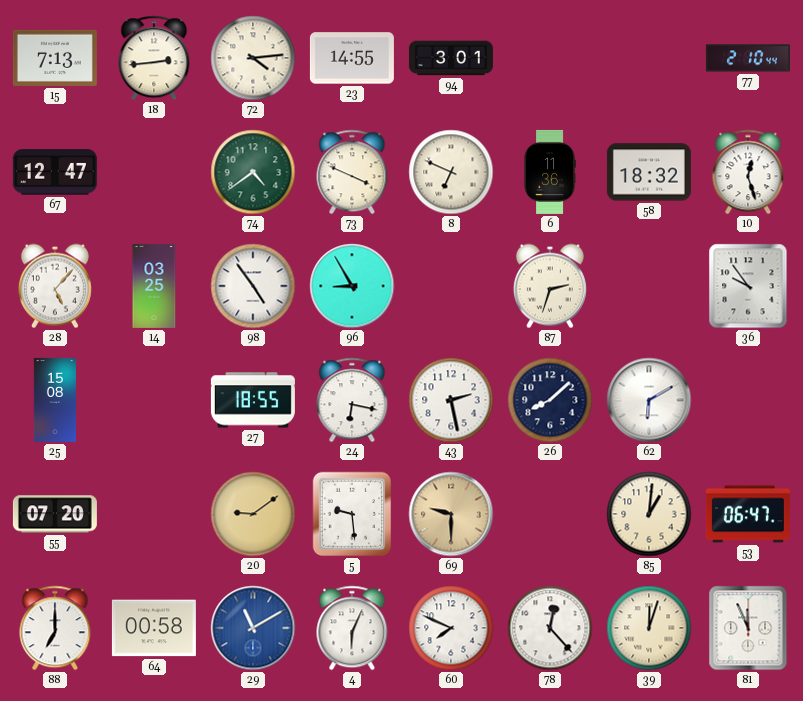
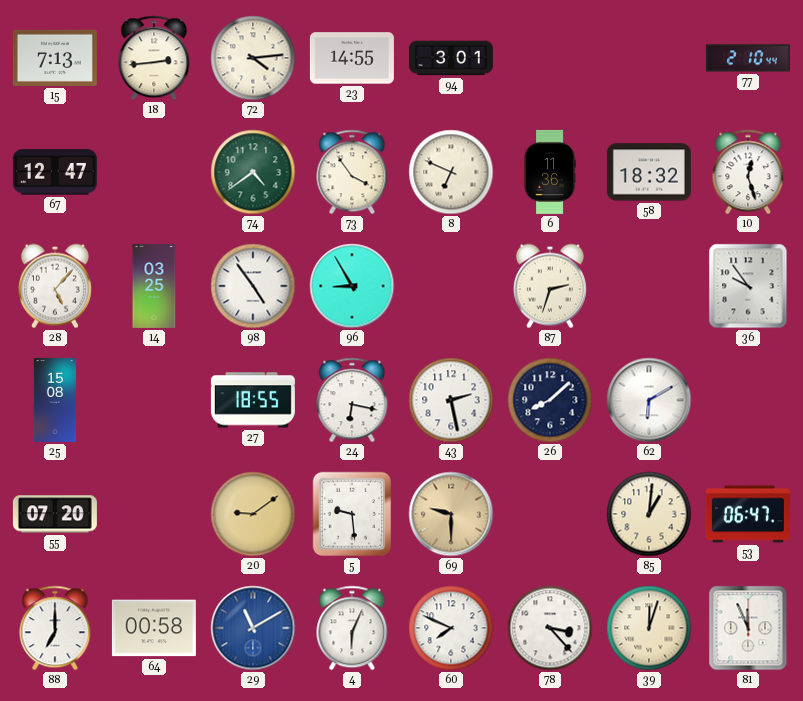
73: 3:49 -> 3:54 (352, 172)
78: 12:23 -> 3:23 (550, 628)
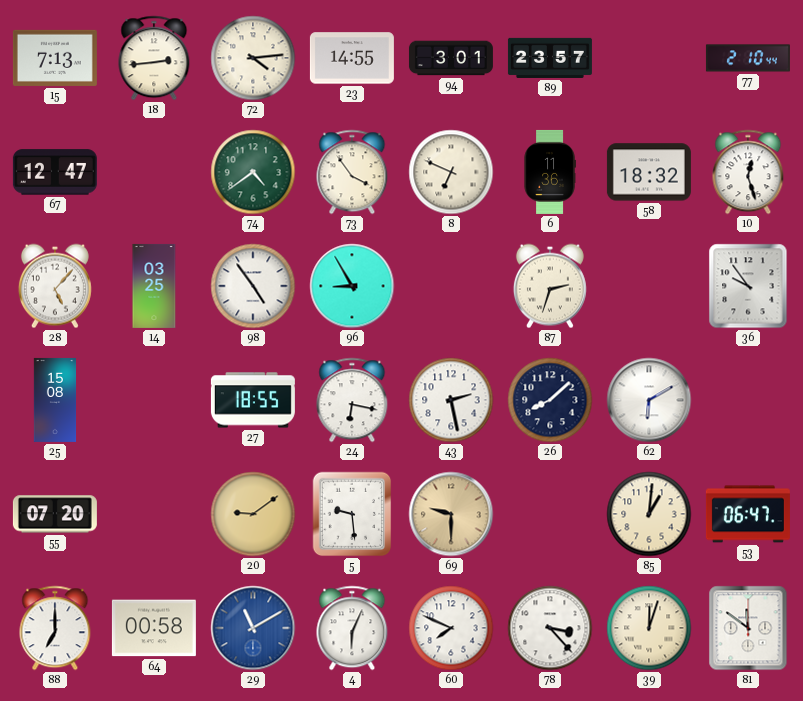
89: none -> 23:57 (550, 58)
81: 11:56 -> 11:51 (748, 628)
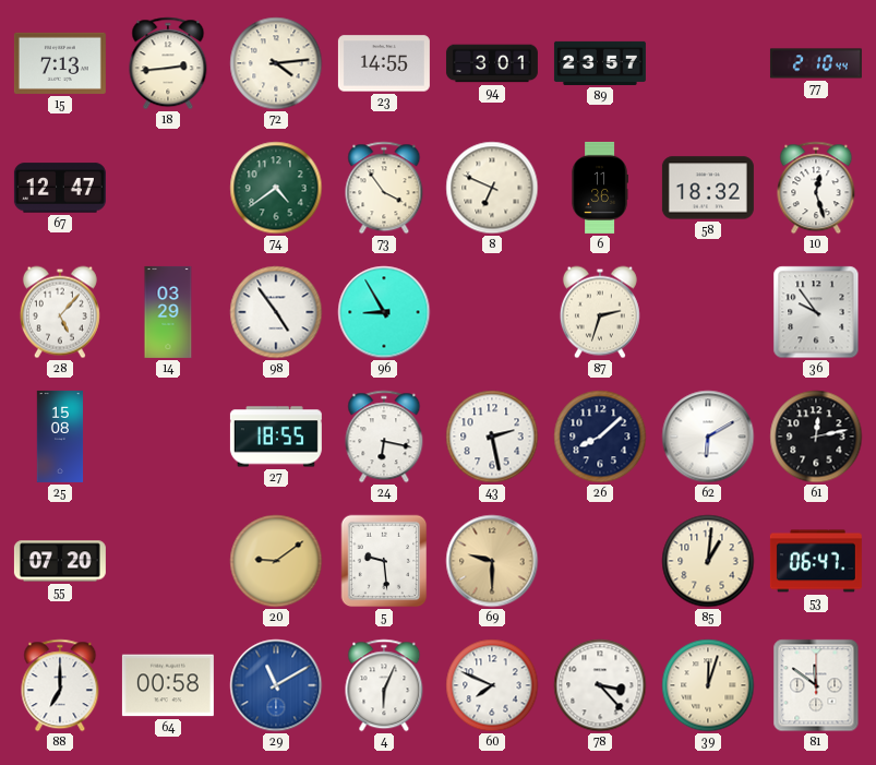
14: 03:25 -> 03:29 (168, 312)
61: none -> 12:13 (816, 437)
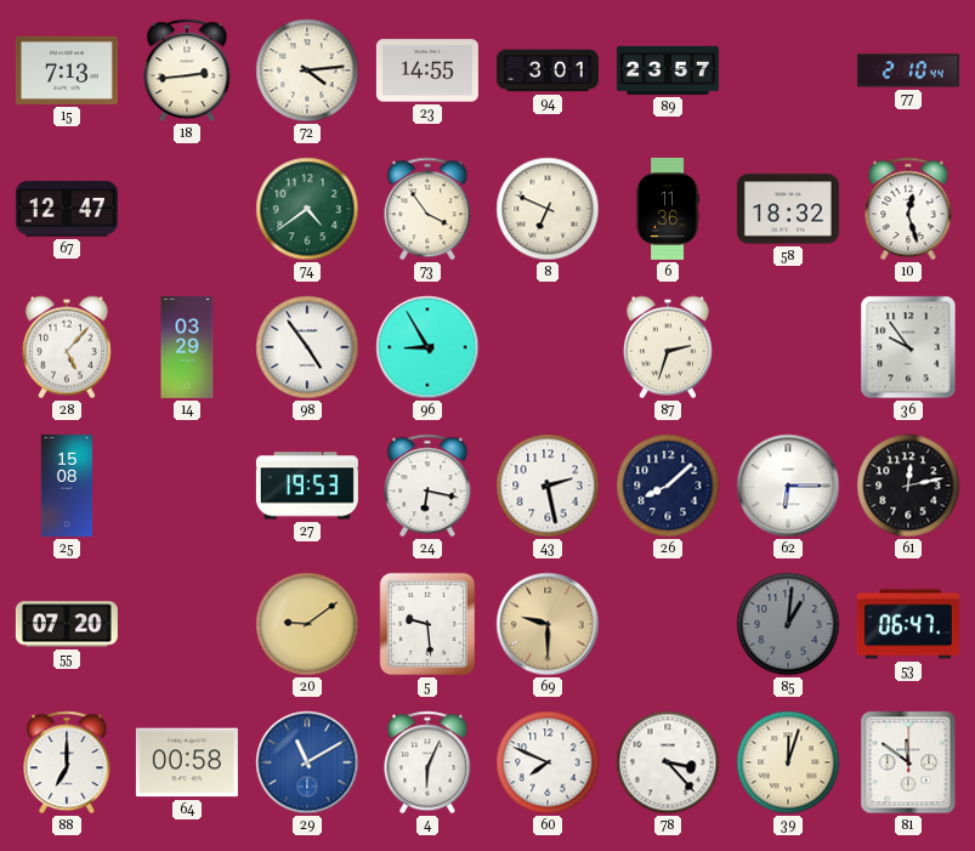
27: 18:55 -> 19:53 (307, 486)
62: 6:10 -> 6:15 (788, 486)
85 dial: cream -> grey (788, 624)
